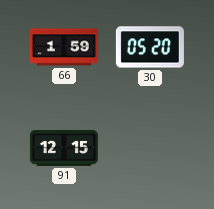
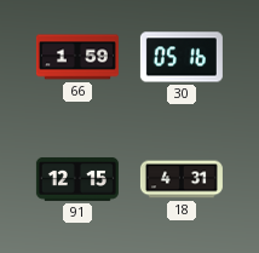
30: 05:20 -> 05:16 (182, 57)
18: none -> 4:31 (182, 179)
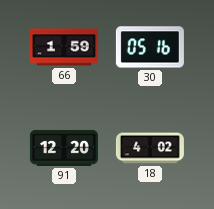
91: 12:15 -> 12:20 (64, 148)
18: 4:31 -> 4:02 (150, 148)
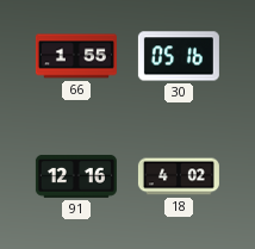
66: 1:59 -> 1:55 (76, 56)
91: 12:20 -> 12:16 (76, 176)
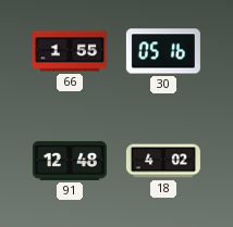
91: 12:16 -> 12:48 (70, 161)
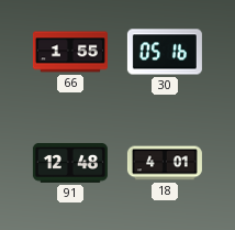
18: 4:02 -> 4:01 (165, 163)
